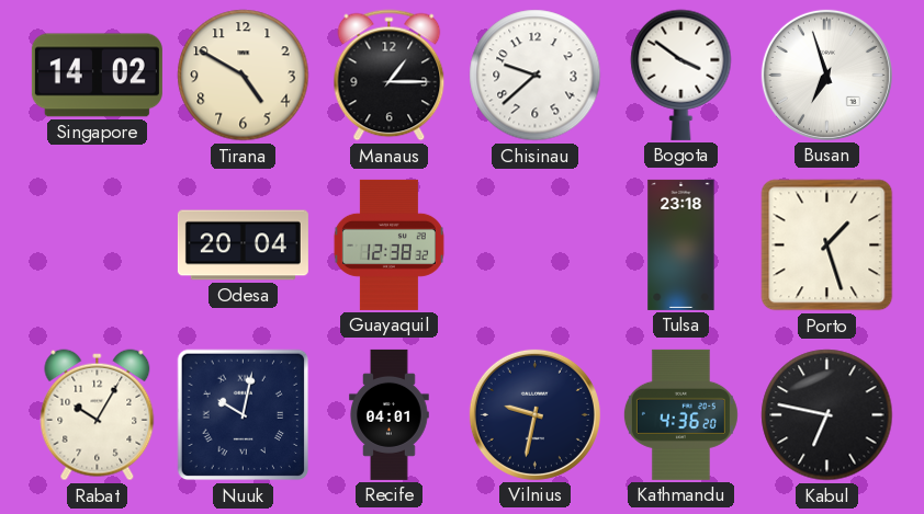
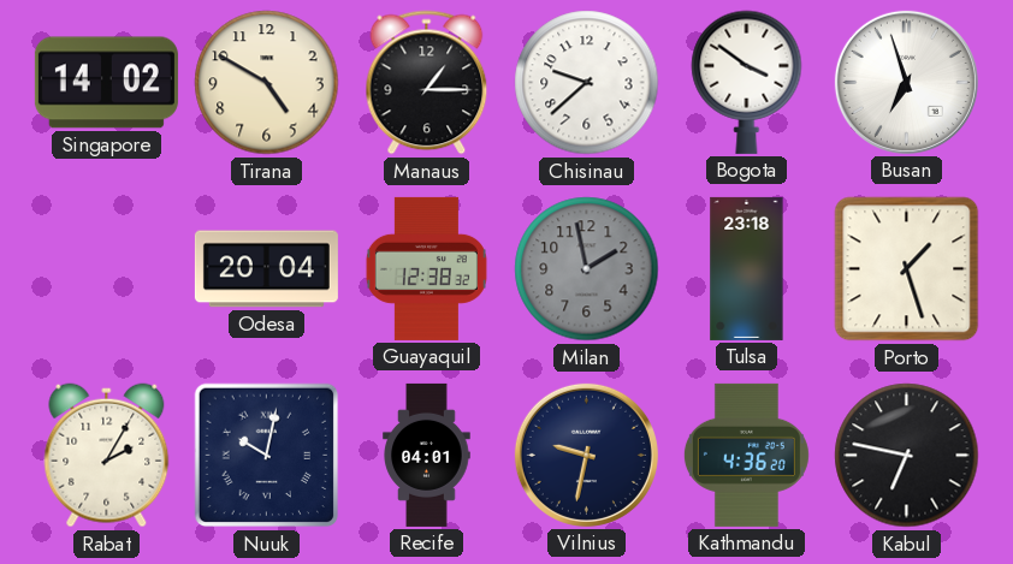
Milan: none -> 1:58 (587, 269)
Rabat: 10:05 -> 2:05 (107, 456)
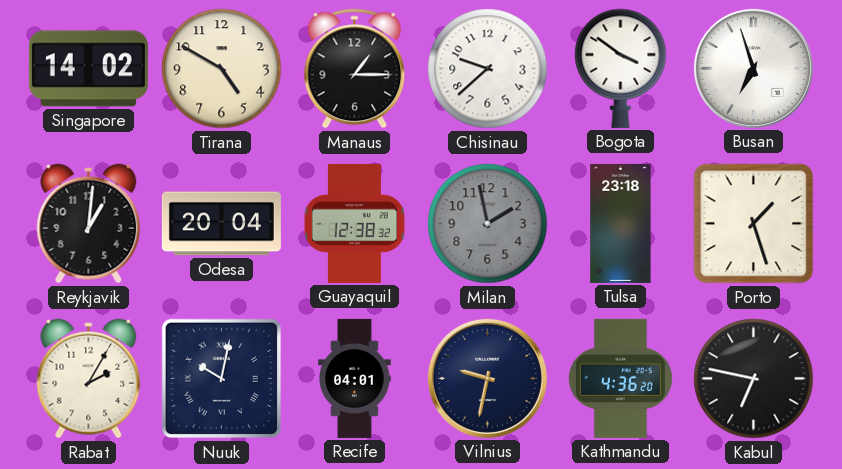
Reykjavik: none -> 1:01 (89, 224)
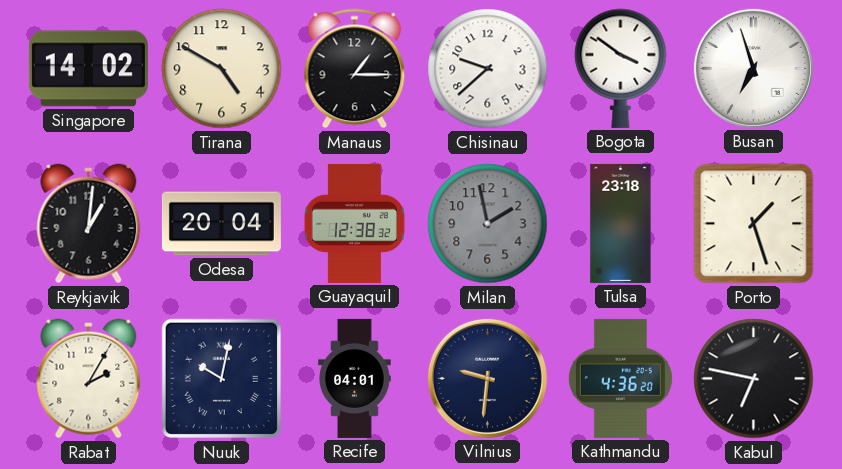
Vilnius: 9:32 -> 9:31 (487, 378)
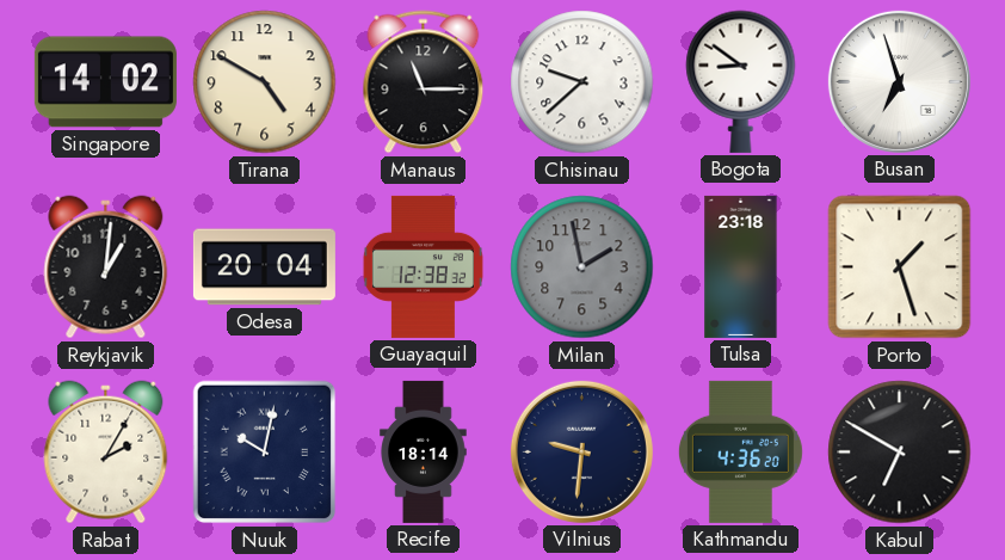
Manaus: 1:15 -> 11:15 (424, 82)
Bogota: 3:51 -> 8:51 (741, 81)
Recife: 04:01 -> 18:14 (424, 451)
Kabul: 6:47 -> 6:50 (900, 453)
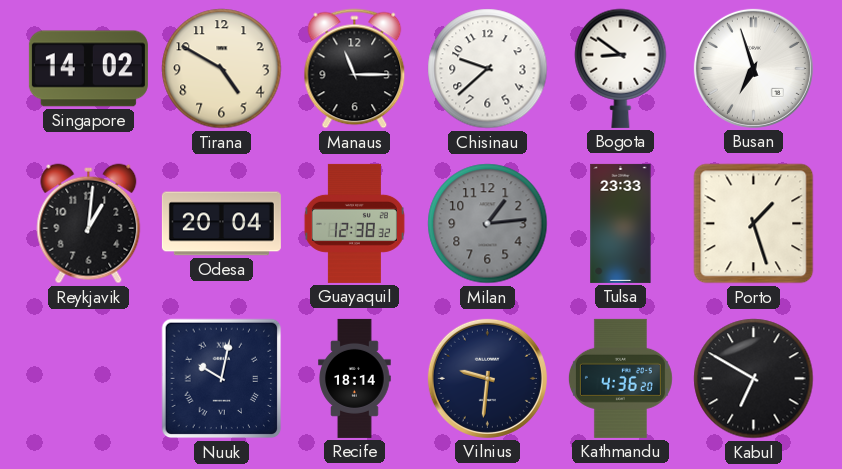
Milan: 1:58 -> 1:14 (488, 224)
Tulsa: 23:18 -> 23:33 (621, 223)
Rabat: 2:05 -> none (106, 453)
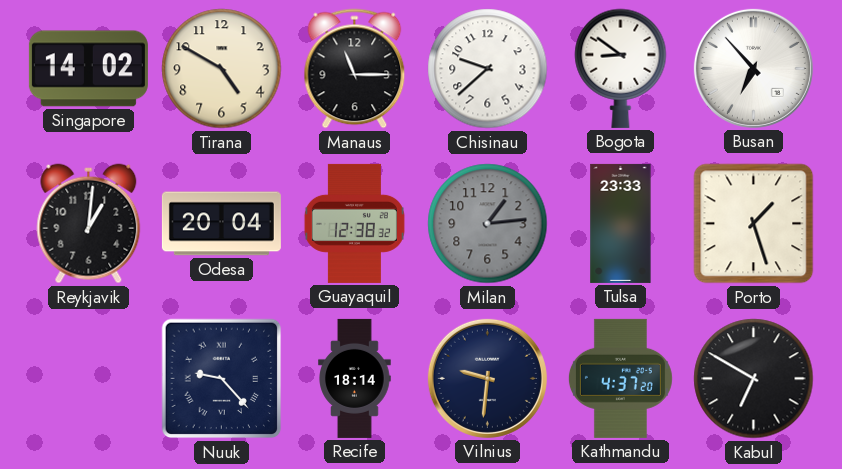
Busan: 6:57 -> 6:53 (753, 68)
Nuuk: 10:02 -> 9:23 (222, 379)
Kathmandu: 4:36 -> 4:37 (620, 378)
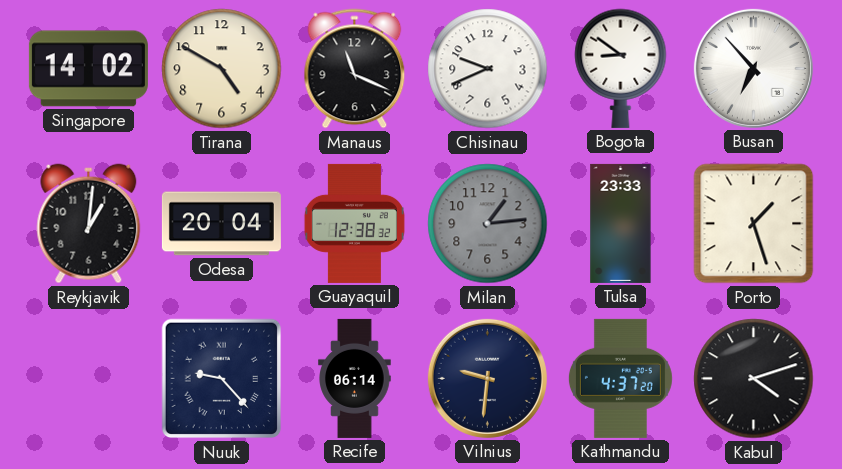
Manaus: 11:15 -> 11:19 (355, 69)
Chisinau: 9:38 -> 9:41 (488, 69)
Recife: 18:14 -> 06:14 (355, 378)
Kabul: 6:50 -> 4:12 (754, 379)
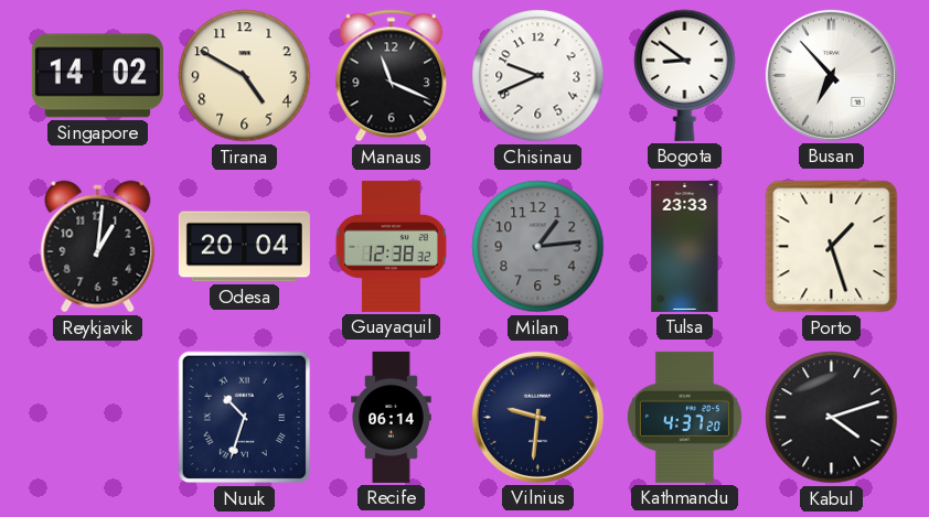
Nuuk: 9:23 -> 10:33 (245, 418)
